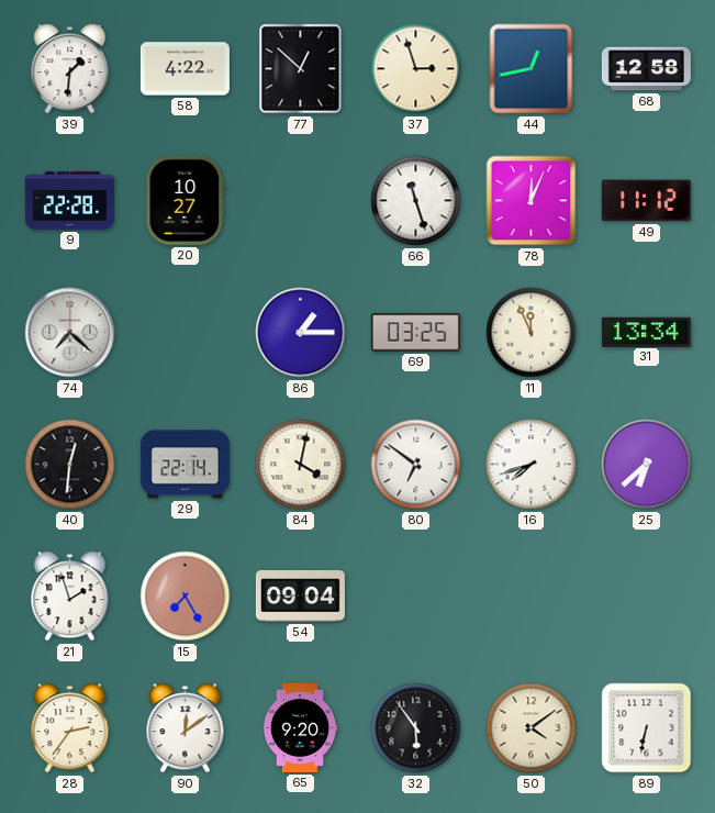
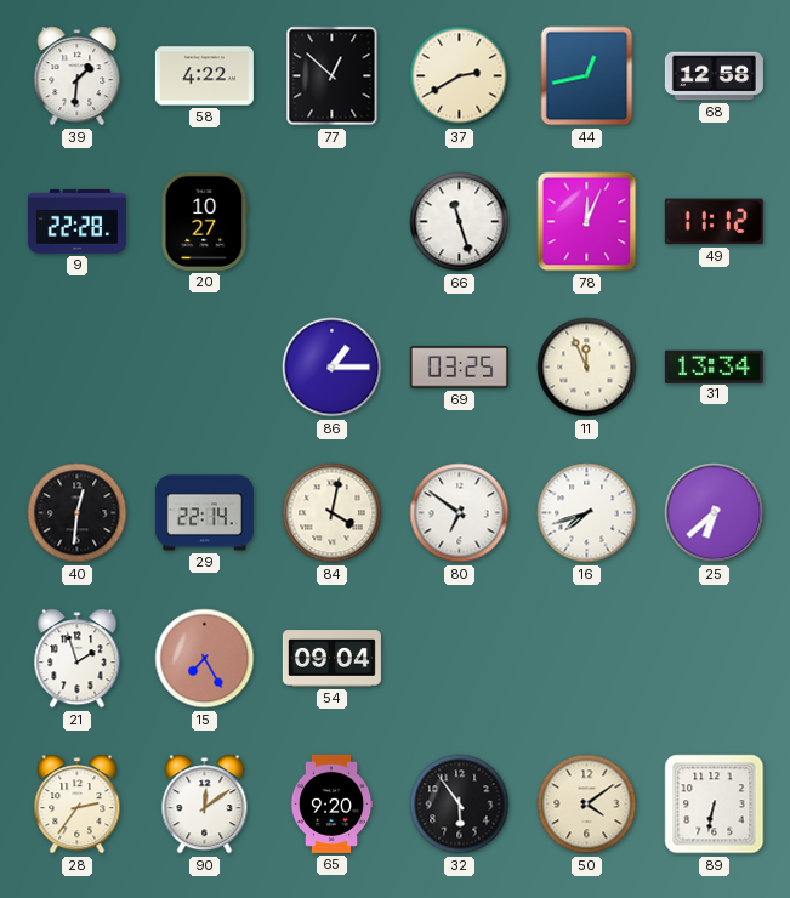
37: 2:57 -> 2:40 (460, 76)
74: 7:22 -> none (70, 333)
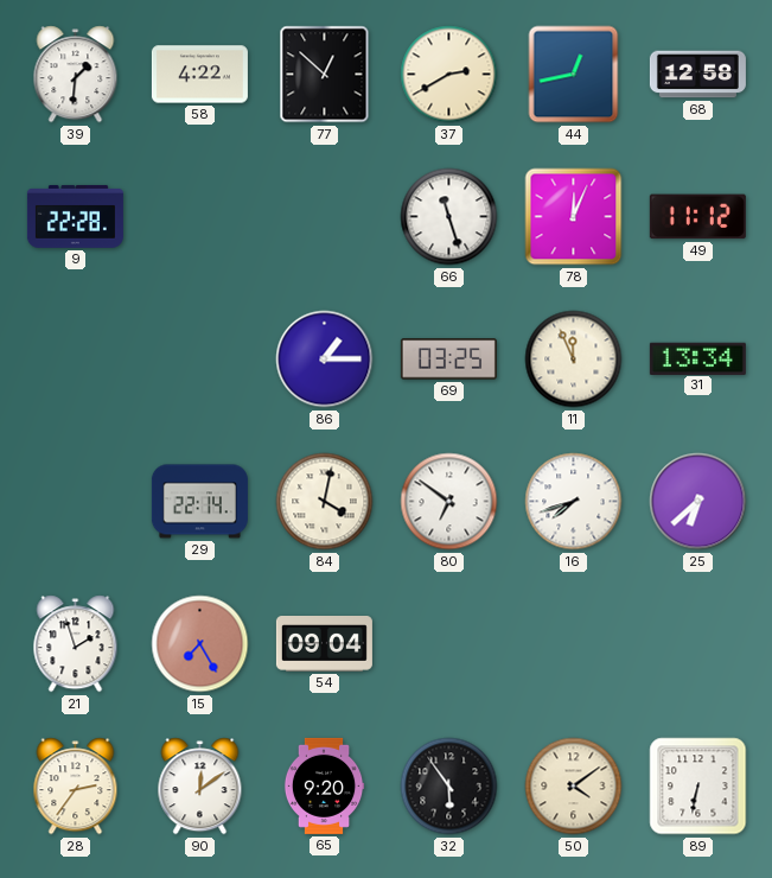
20: 10:27 -> none (205, 221)
40: 12:31 -> none (78, 513)
